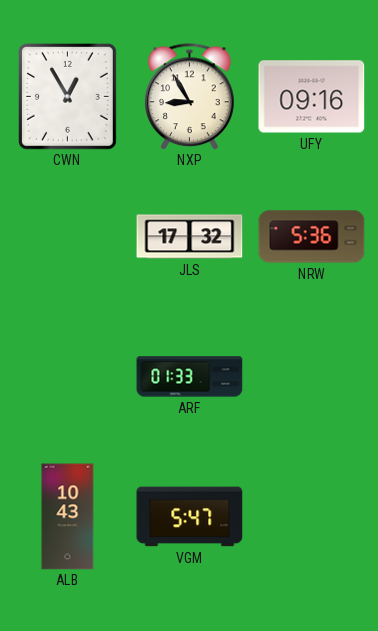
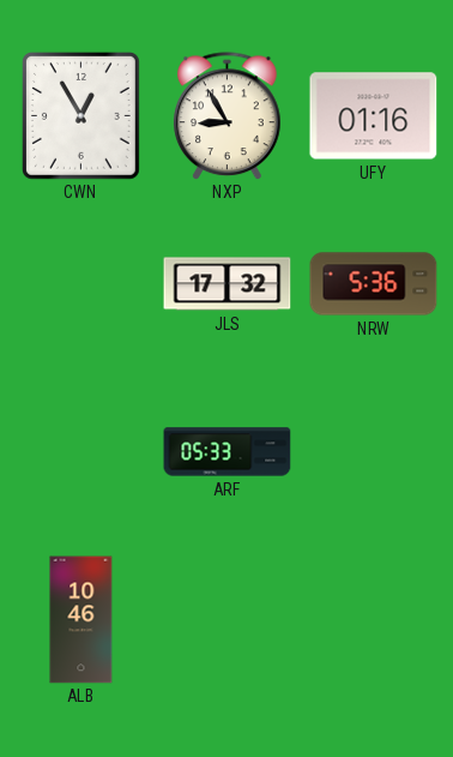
UFY: 09:16 -> 01:16 (374, 116)
ARF: 01:33 -> 05:33 (228, 452)
ALB: 10:43 -> 10:46 (81, 620)
VGM: 5:47 -> none (190, 517)
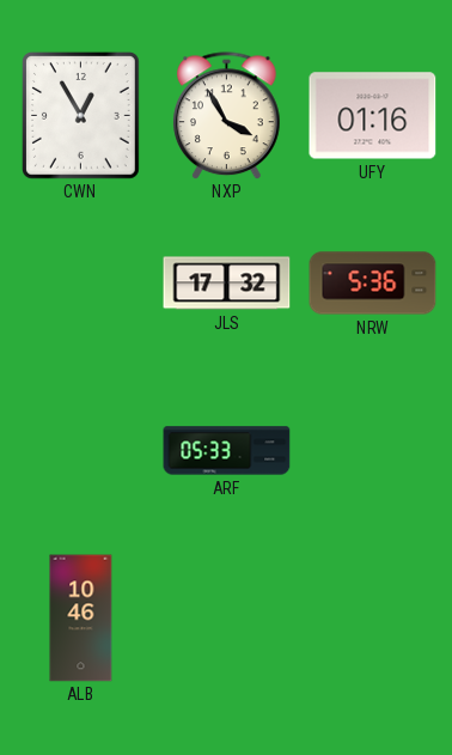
NXP: 8:55 -> 3:55 (227, 116)
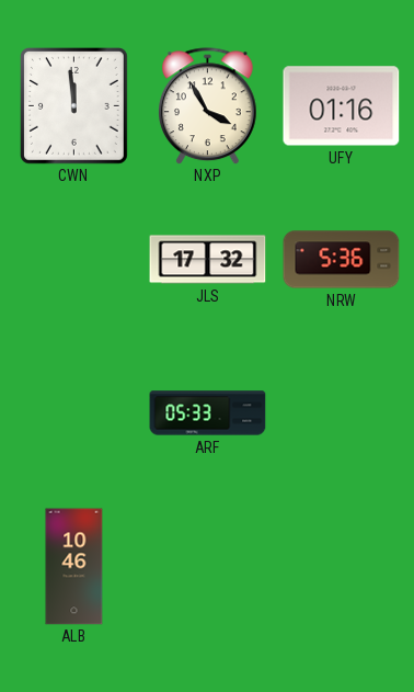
CWN: 12:55 -> 11:59 (73, 106)
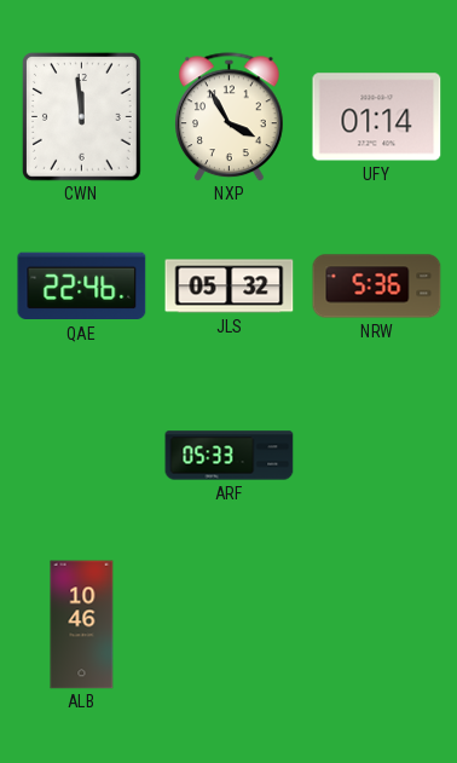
UFY: 01:16 -> 01:14 (377, 117)
QAE: none -> 22:46 (82, 287)
JLS: 17:32 -> 05:32 (230, 287)
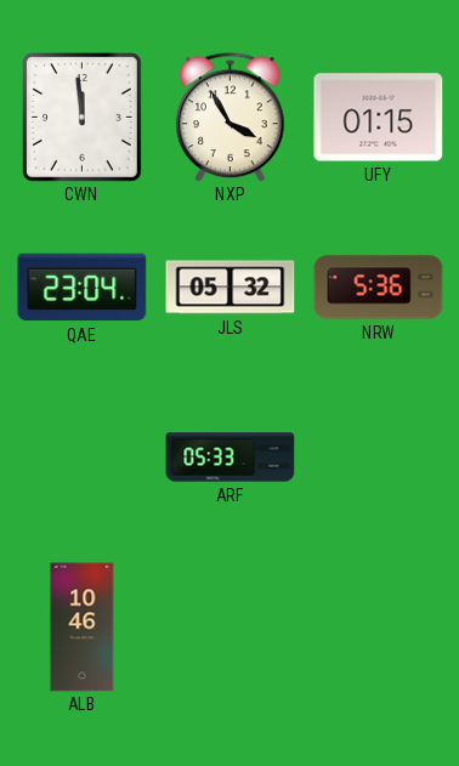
UFY: 01:14 -> 01:15 (379, 118)
QAE: 22:46 -> 23:04 (83, 288)
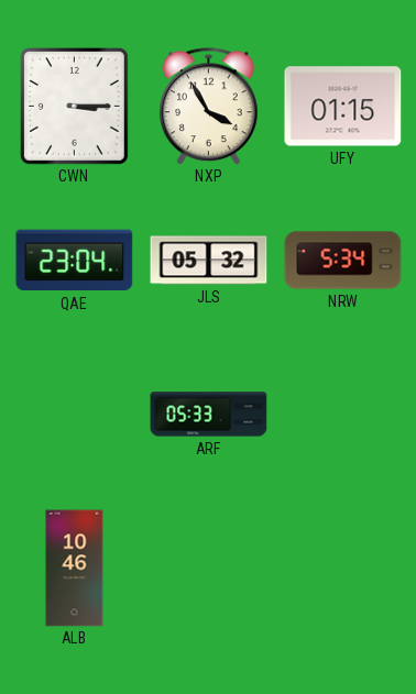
CWN: 11:59 -> 3:15 (74, 107)
NRW: 5:36 -> 5:34 (343, 261)
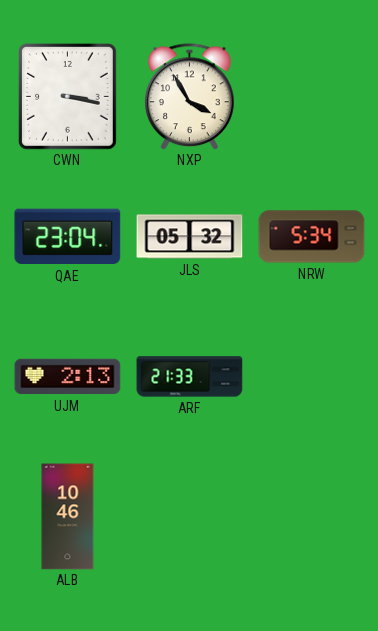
CWN: 3:15 -> 3:17 (67, 97)
UFY: 01:15 -> none (343, 107)
UJM: none -> 2:13 (68, 377)
ARF: 05:33 -> 21:33 (190, 377)
